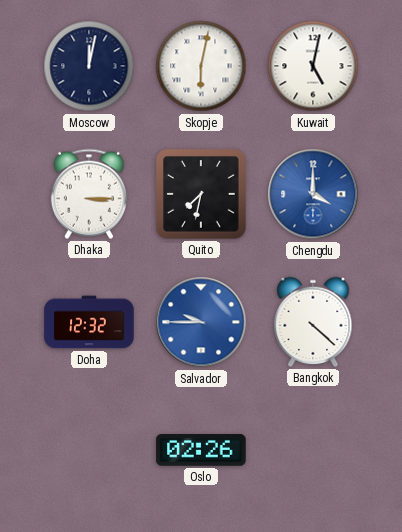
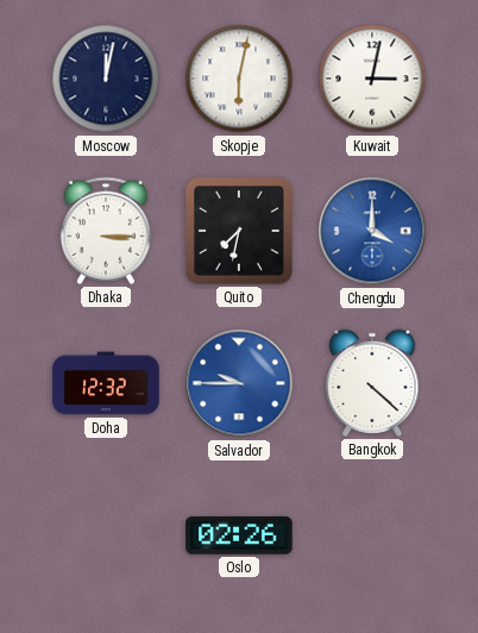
Kuwait: 5:02 -> 3:02 (372, 79)
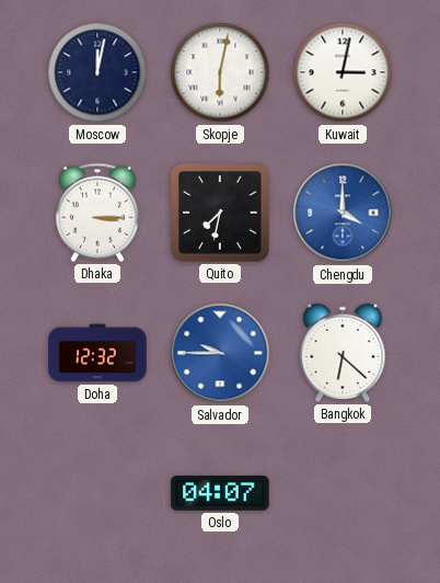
Bangkok: 4:22 -> 6:22 (343, 353)
Oslo: 02:26 -> 04:07 (220, 493)
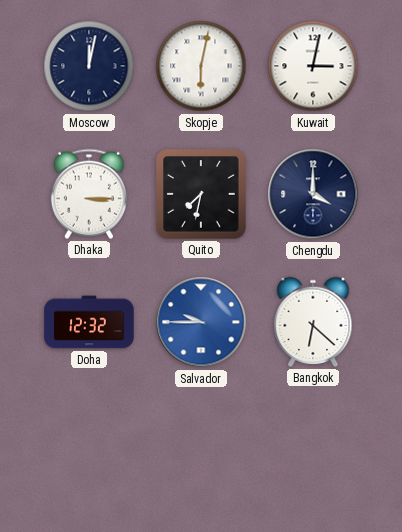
Chengdu dial: blue -> navy (313, 194)
Oslo: 04:07 -> none (220, 493)
